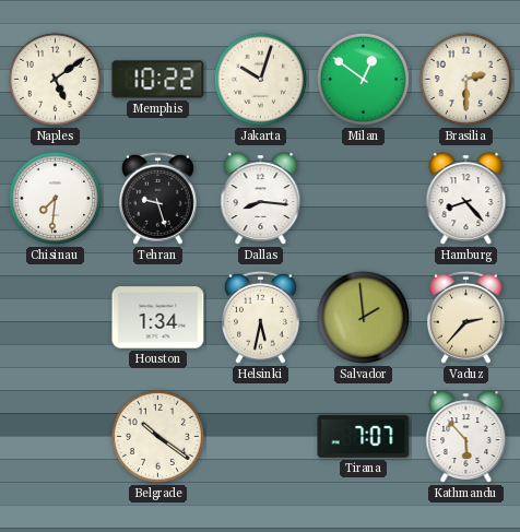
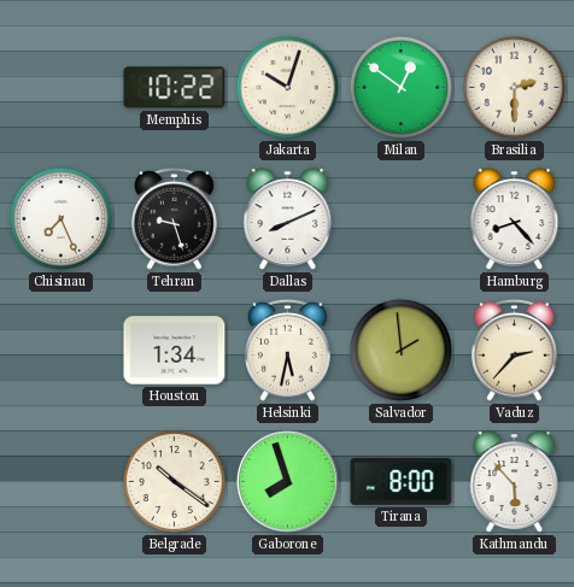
Naples: 5:09 -> none (55, 79)
Chisinau: 7:31 -> 7:26 (60, 218)
Dallas: 8:16 -> 8:11 (288, 219)
Gaborone: none -> 7:57 (287, 481)
Tirana: 7:07 -> 8:00 (402, 481)
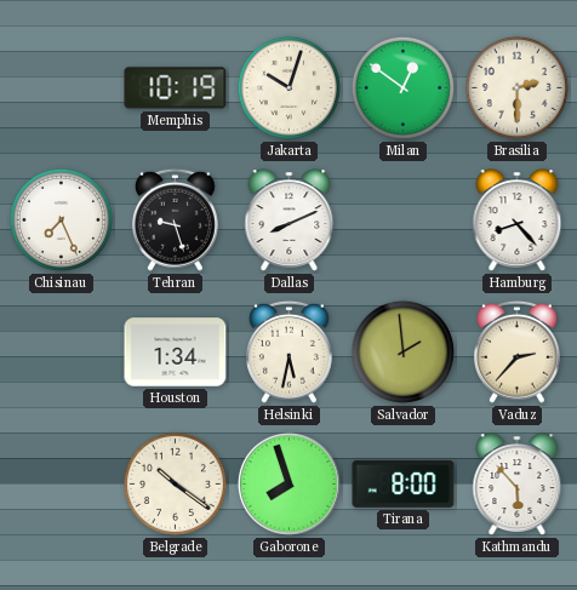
Memphis: 10:22 -> 10:19 (176, 88)
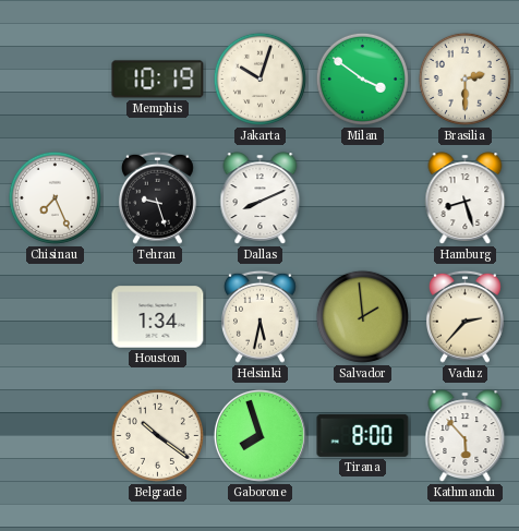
Milan: 12:51 -> 3:51 (362, 79)
Hamburg: 8:23 -> 8:27 (466, 198)
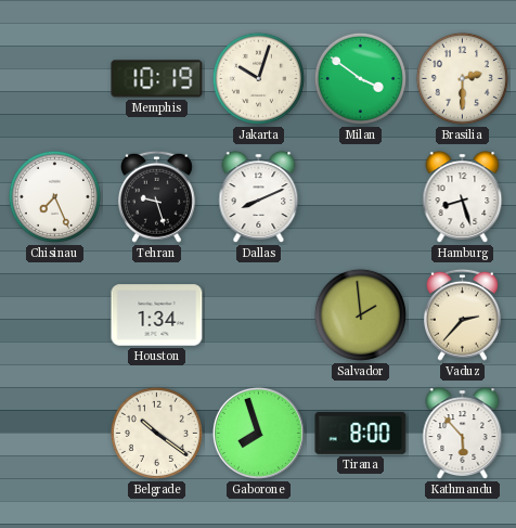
Helsinki: 5:32 -> none (259, 316)
